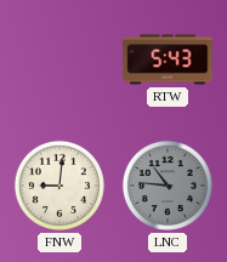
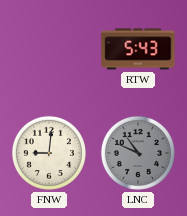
LNC: 10:46 -> 10:49 (138, 153)
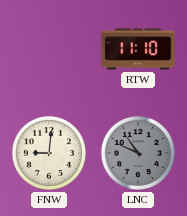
RTW: 5:43 -> 11:10 (138, 49)
